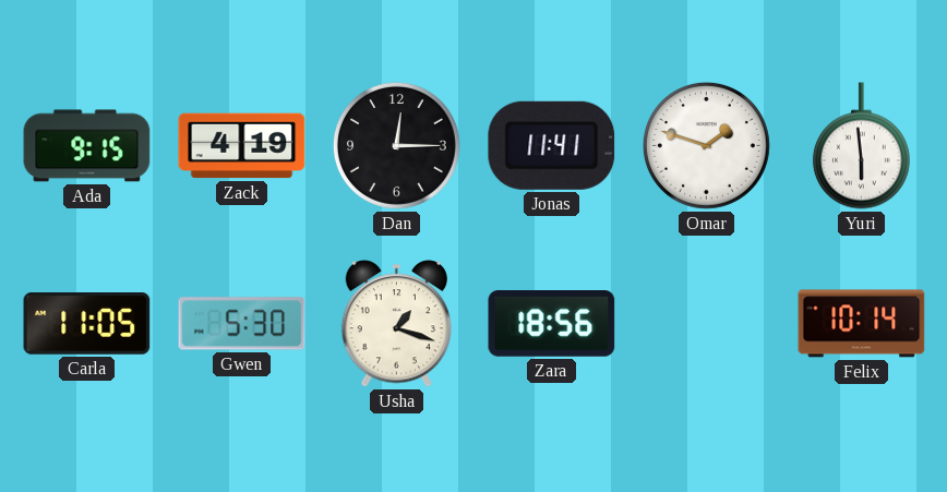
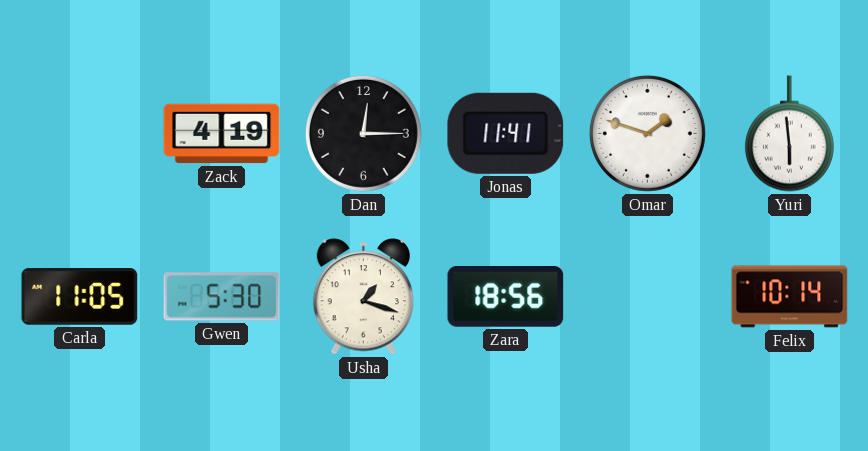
Ada: 9:15 -> none (87, 146)
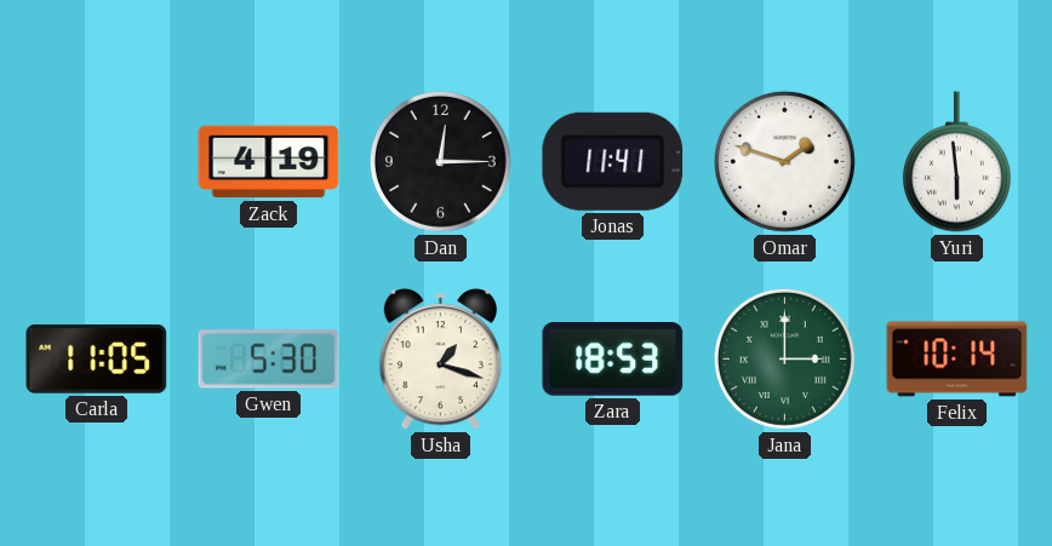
Zara: 18:56 -> 18:53 (613, 360)
Jana: none -> 3:00 (784, 358)
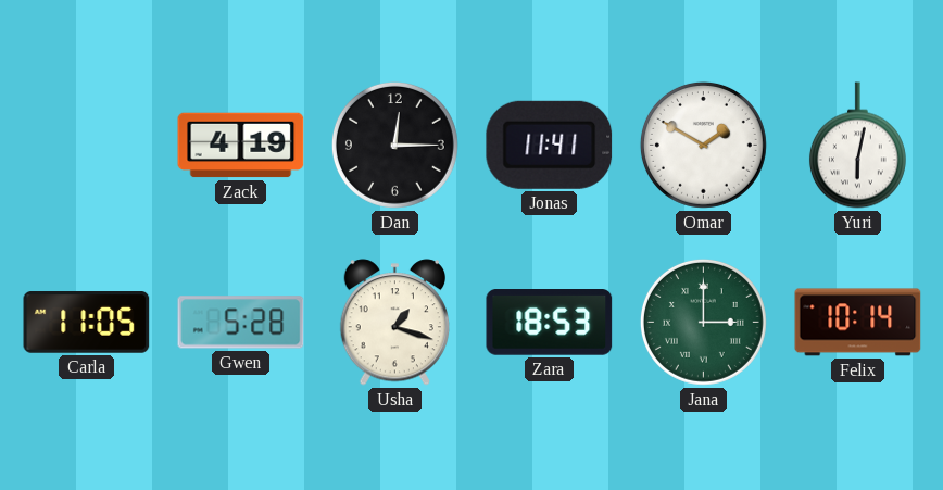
Omar: 1:48 -> 1:50 (703, 145)
Yuri: 5:59 -> 6:02 (857, 146)
Gwen: 5:30 -> 5:28 (241, 323)
